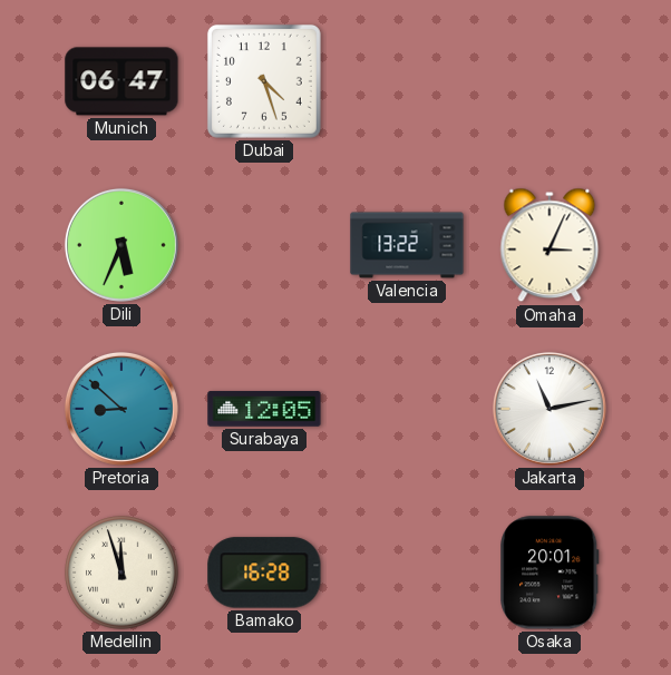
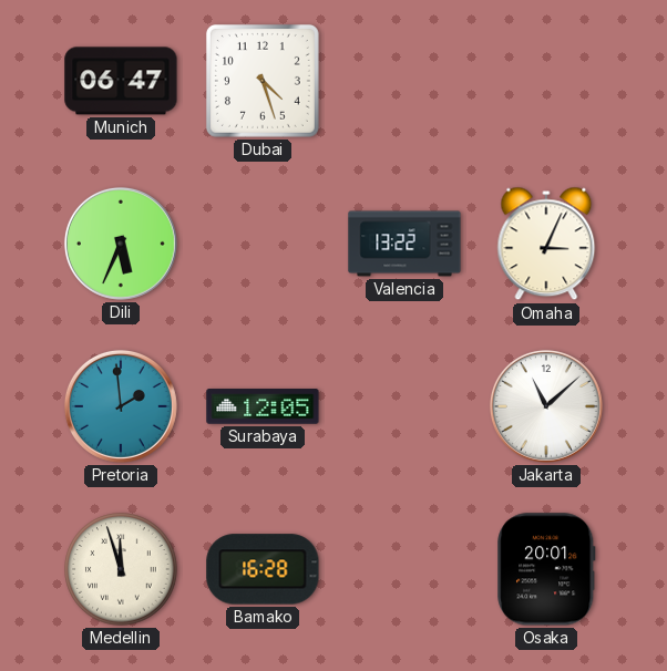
Pretoria: 8:52 -> 1:59 (121, 406)
Jakarta: 11:13 -> 11:08 (546, 406)
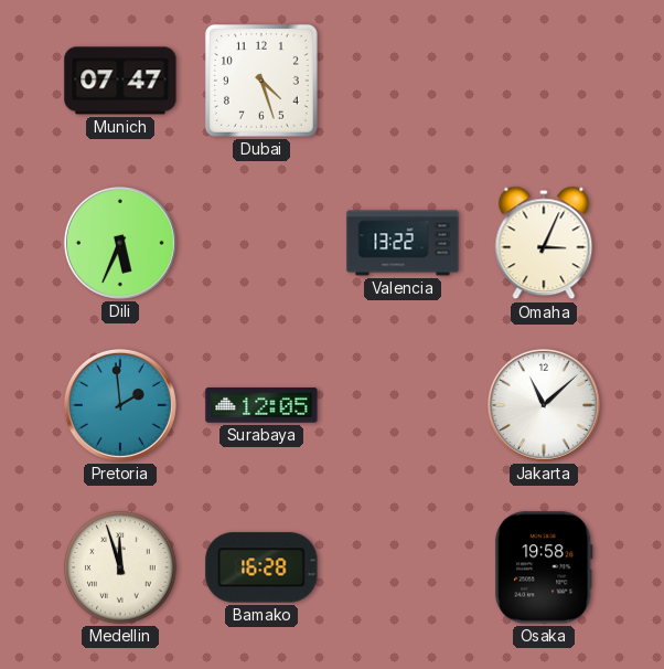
Munich: 06:47 -> 07:47 (120, 81)
Osaka: 20:01 -> 19:58 (544, 567)
